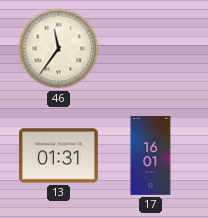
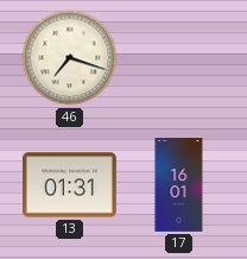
46: 11:36 -> 7:18 (70, 58)
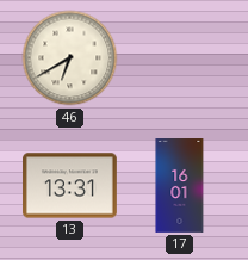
46: 7:18 -> 6:40 (70, 58)
13: 01:31 -> 13:31 (70, 186)
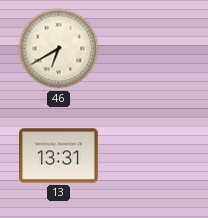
17: 16:01 -> none (180, 186)
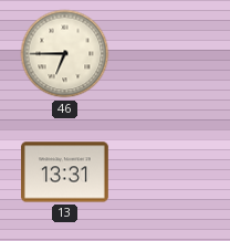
46: 6:40 -> 6:45 (65, 54)
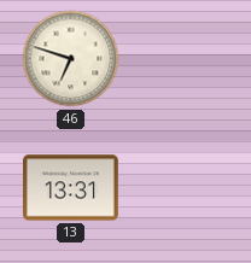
46: 6:45 -> 6:48 (71, 59)
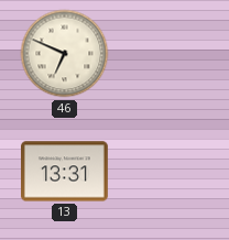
46: 6:48 -> 6:49 (65, 54)
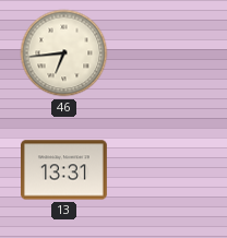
46: 6:49 -> 6:44 (64, 53)
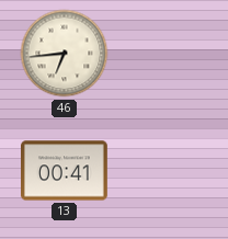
13: 13:31 -> 00:41 (65, 171)
